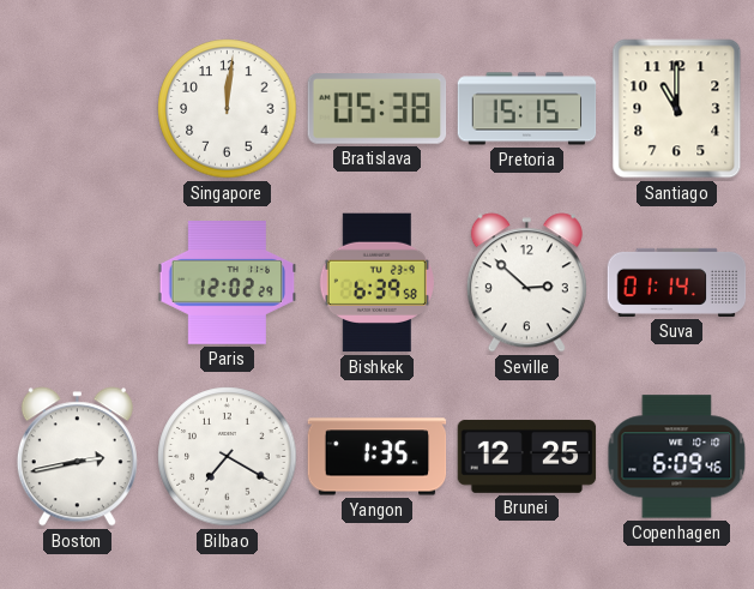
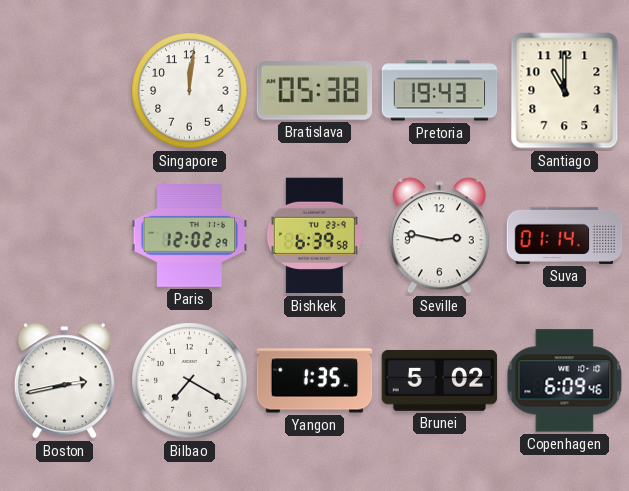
Pretoria: 15:15 -> 19:43 (440, 91)
Seville: 2:52 -> 2:47 (439, 236)
Brunei: 12:25 -> 5:02 (440, 380)
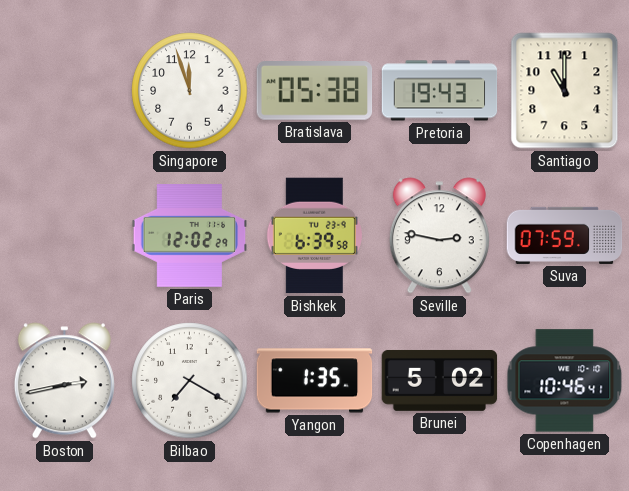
Singapore: 12:01 -> 11:57 (190, 91)
Suva: 01:14 -> 07:59 (565, 235)
Copenhagen: 6:09 -> 10:46 (565, 381)
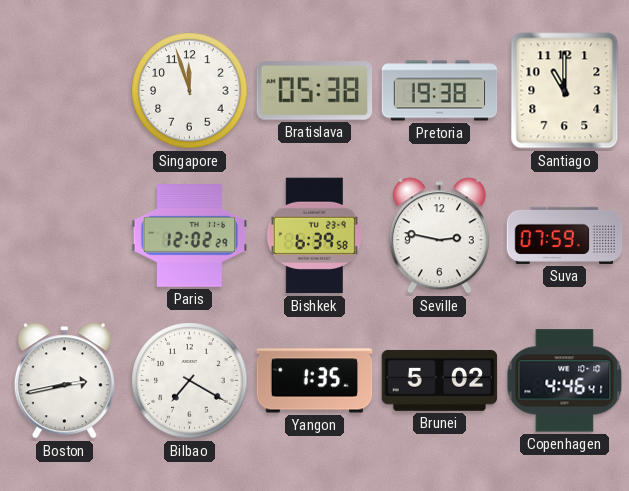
Pretoria: 19:43 -> 19:38 (440, 91)
Copenhagen: 10:46 -> 4:46 (565, 381)
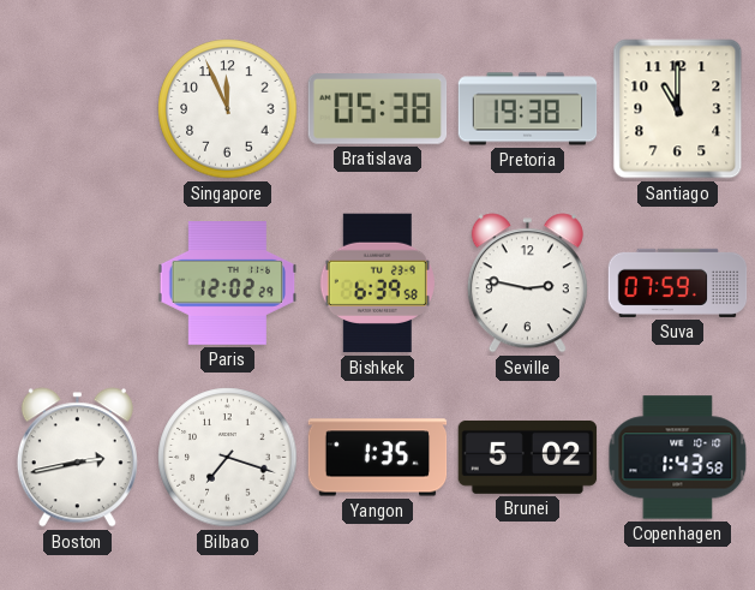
Singapore: 11:57 -> 11:56 (228, 109)
Bilbao: 7:20 -> 7:18 (228, 458)
Copenhagen: 4:46 -> 1:43 (678, 458)
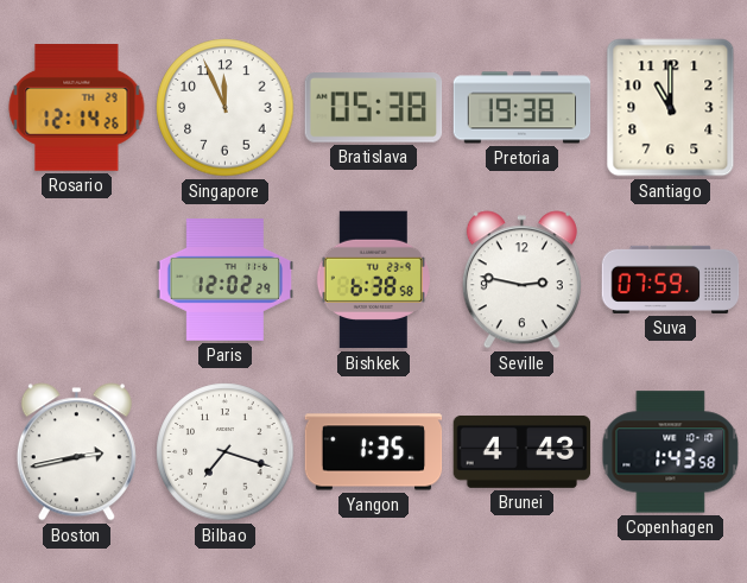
Rosario: none -> 12:14 (77, 108)
Bishkek: 6:39 -> 6:38 (373, 280)
Brunei: 5:02 -> 4:43 (523, 451)
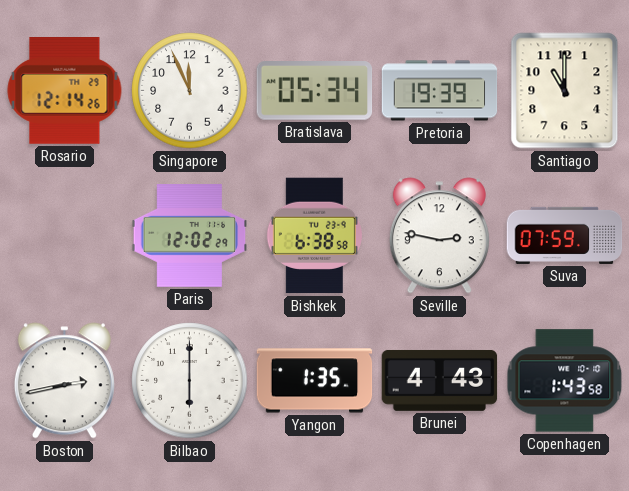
Bratislava: 05:38 -> 05:34 (315, 91)
Pretoria: 19:38 -> 19:39 (440, 91)
Bilbao: 7:18 -> 6:00 (190, 381)
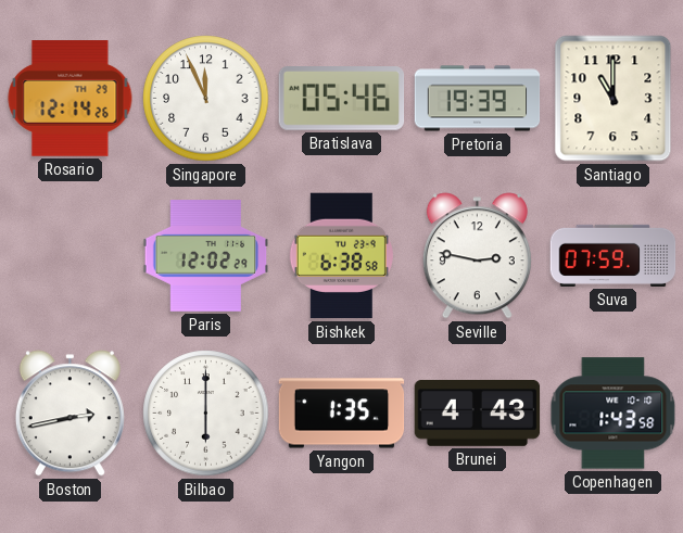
Bratislava: 05:34 -> 05:46 (342, 99)
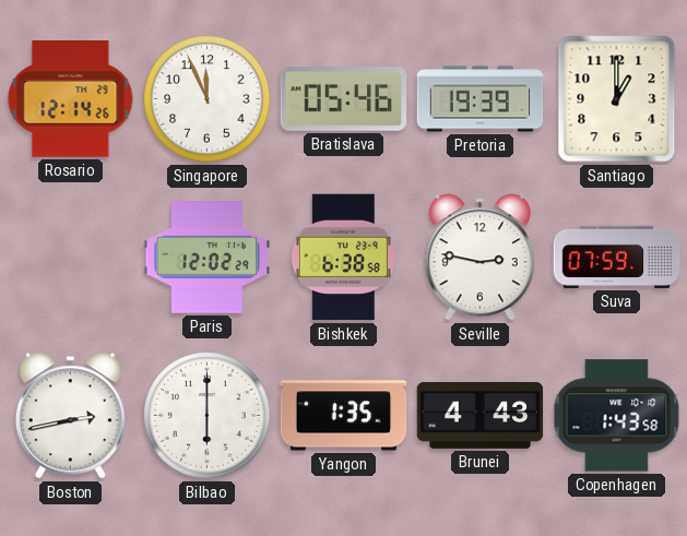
Santiago: 11:00 -> 1:00 (617, 99)
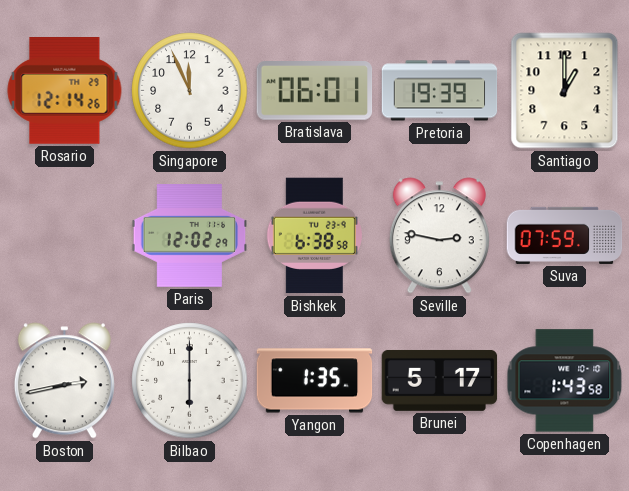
Bratislava: 05:46 -> 06:01 (315, 91)
Brunei: 4:43 -> 5:17 (440, 380)
